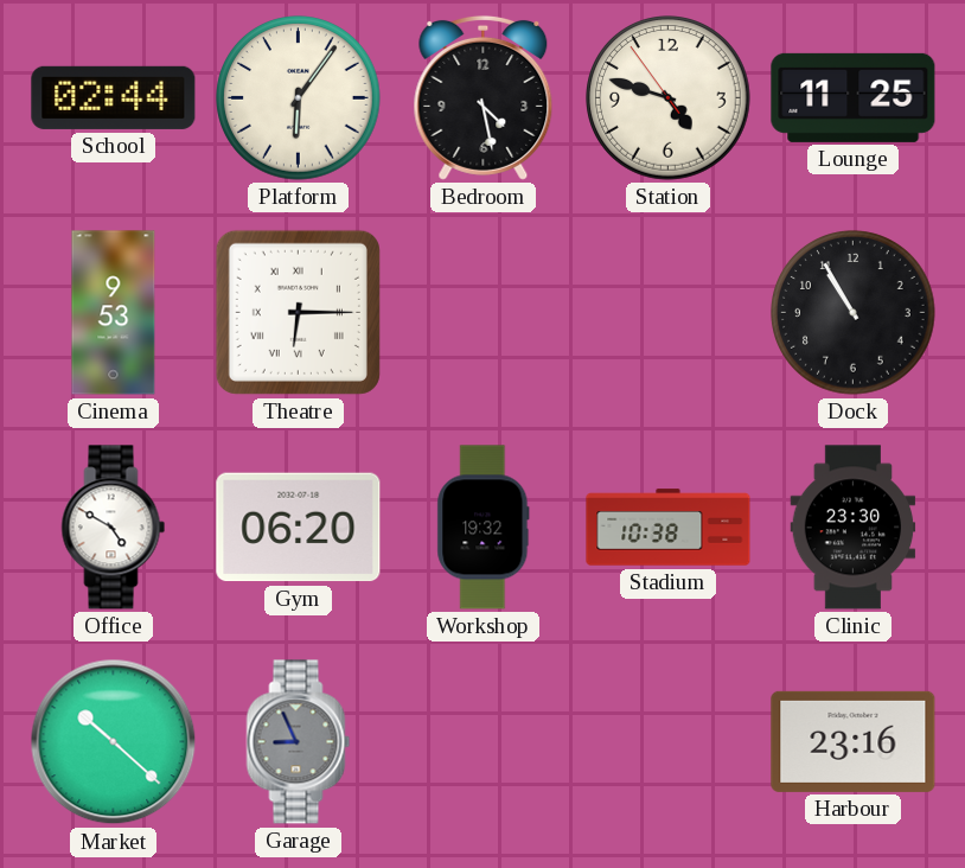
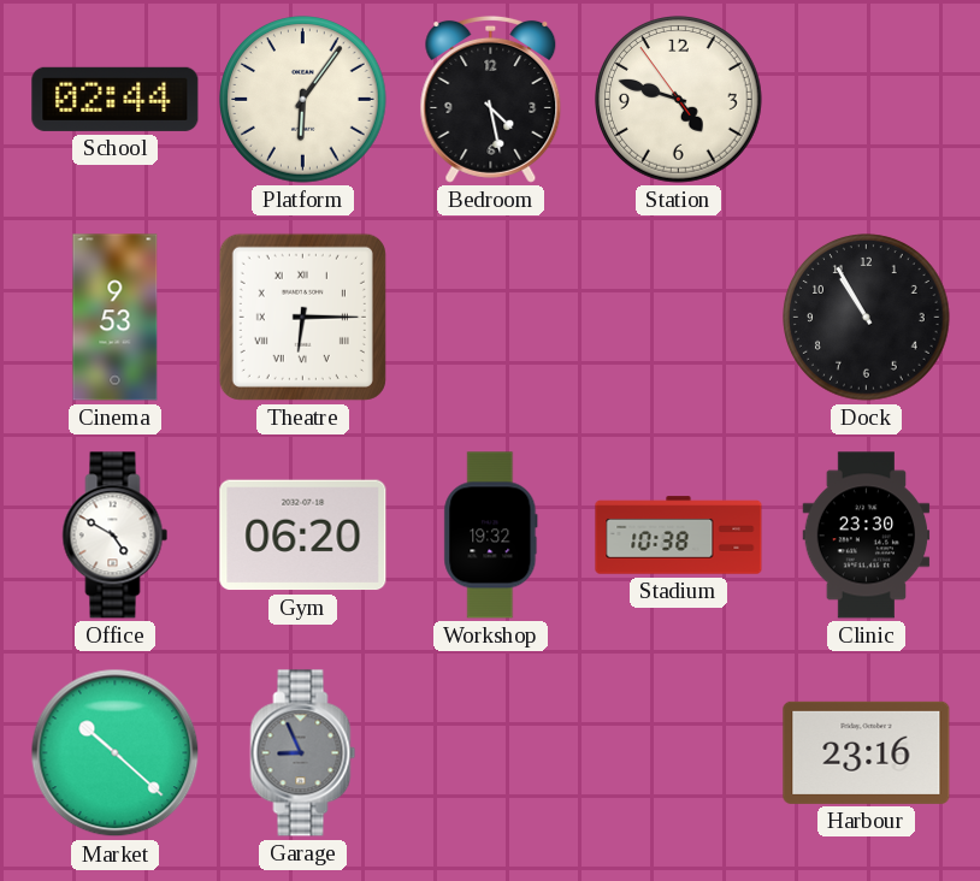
Lounge: 11:25 -> none (854, 97)
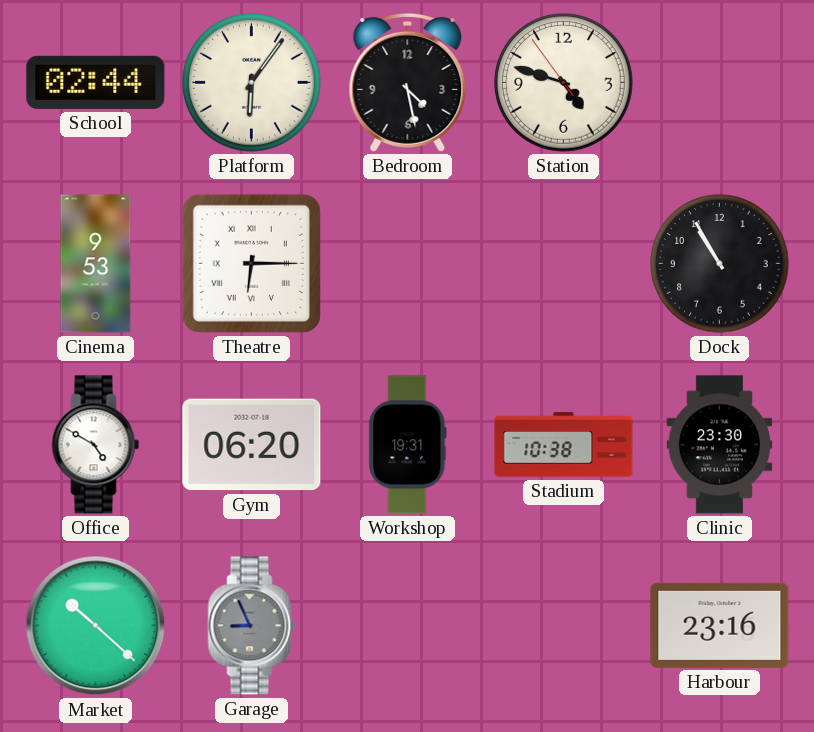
Workshop: 19:32 -> 19:31 (408, 445)
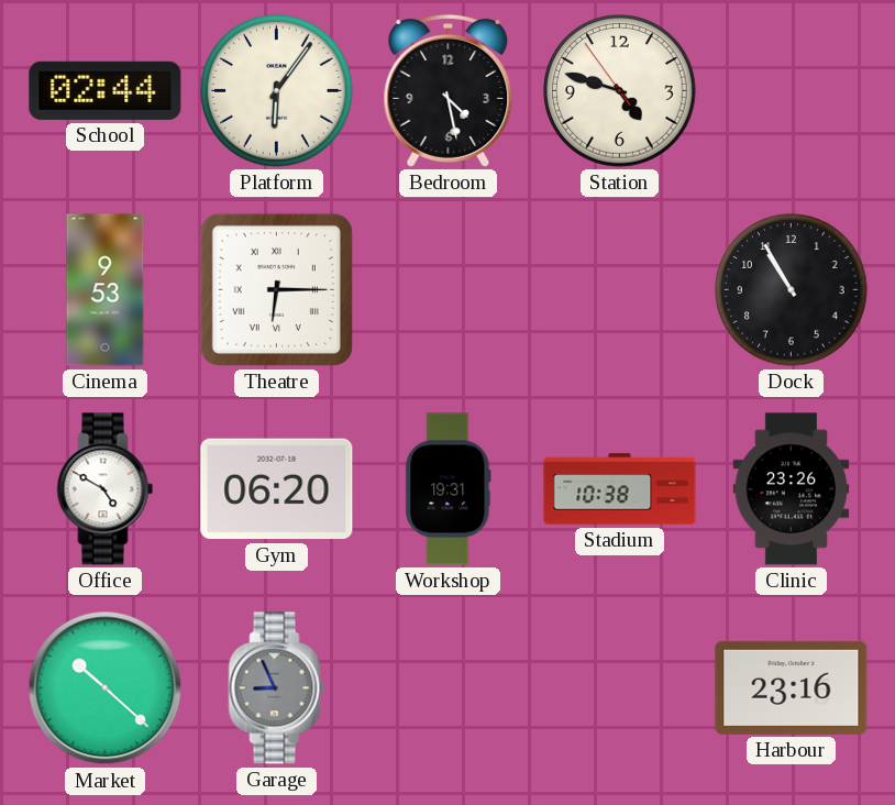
Clinic: 23:30 -> 23:26 (792, 489)
